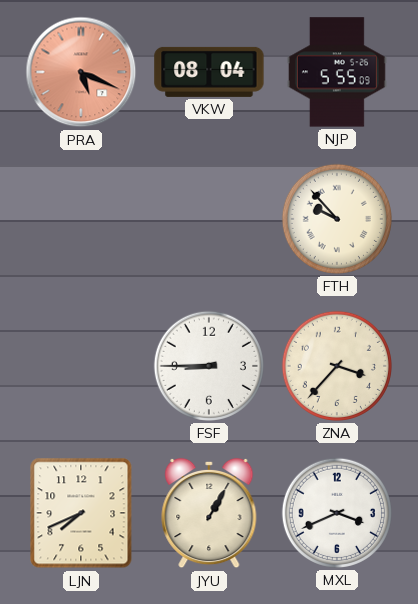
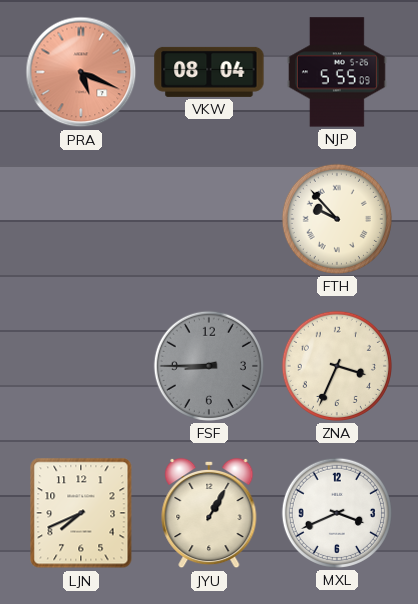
FSF dial: white -> grey (209, 366)
ZNA: 3:37 -> 3:34 (337, 366)
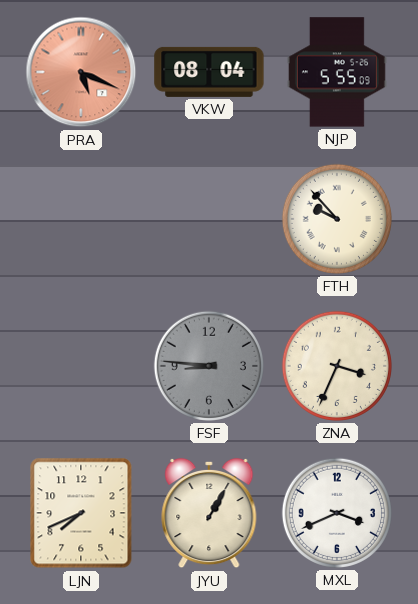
FSF: 8:45 -> 8:46 (209, 366)
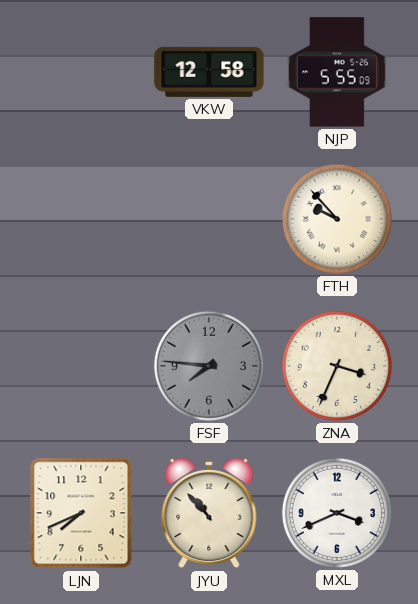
PRA: 5:19 -> none (81, 72)
VKW: 08:04 -> 12:58 (209, 72)
FSF: 8:46 -> 7:46 (209, 366)
JYU: 1:05 -> 10:53 (209, 513)
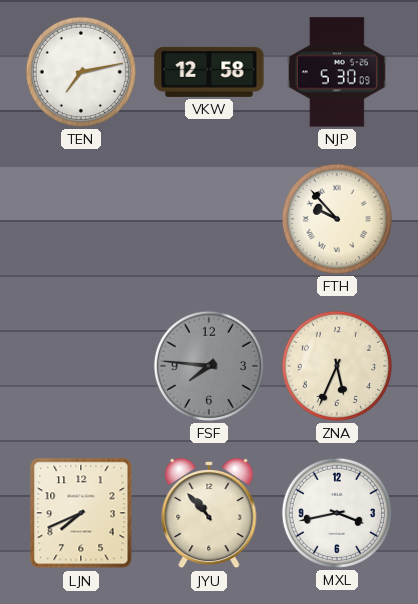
TEN: none -> 7:13 (81, 72)
NJP: 5:55 -> 5:30 (337, 72)
ZNA: 3:34 -> 5:34 (337, 366)
MXL: 3:41 -> 3:43 (337, 513)
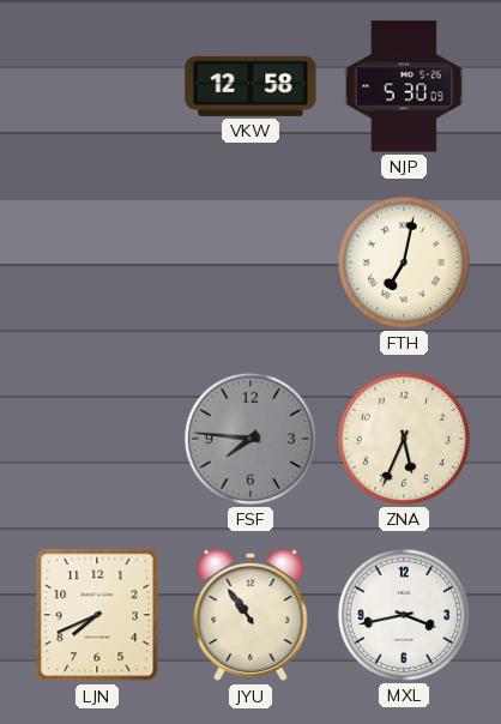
TEN: 7:13 -> none (81, 72)
FTH: 9:53 -> 7:02 (404, 263)
JYU: 10:53 -> 10:54 (251, 615)
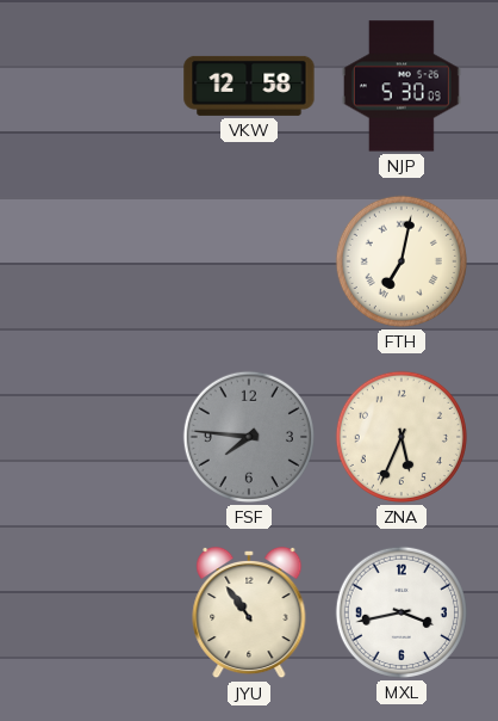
LJN: 7:41 -> none (97, 615)
